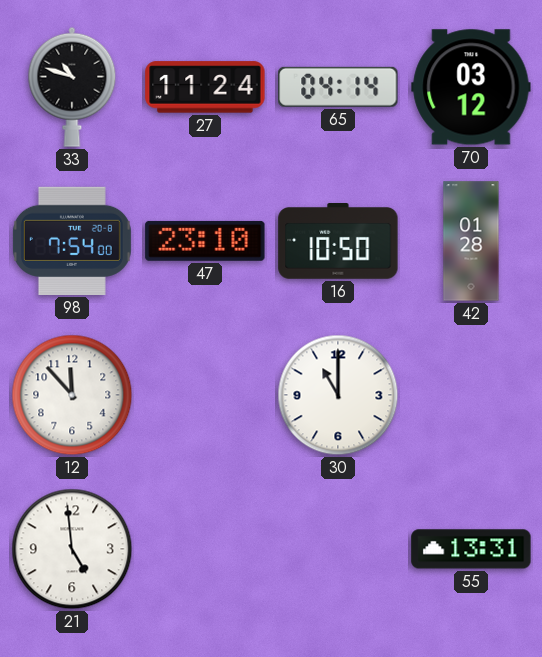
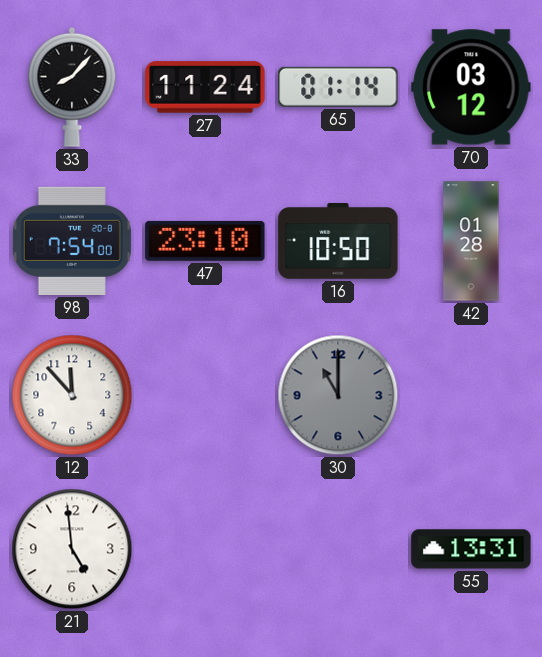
33: 10:48 -> 8:07 (72, 87)
65: 04:14 -> 01:14 (338, 87)
30 dial: white -> grey (338, 395)
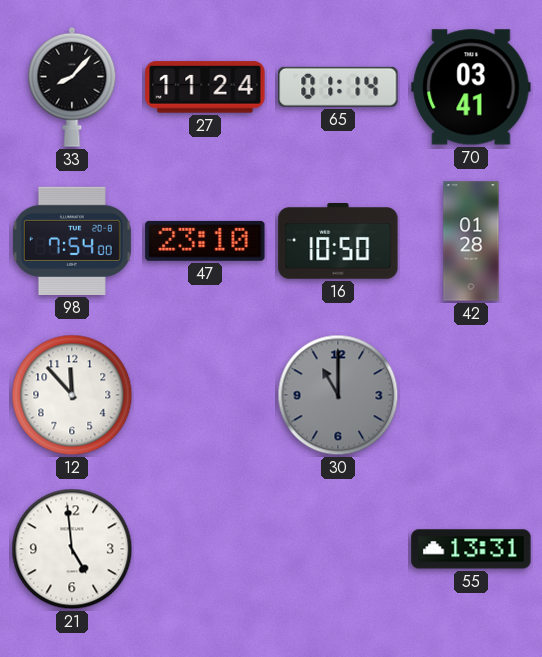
70: 03:12 -> 03:41 (471, 87)
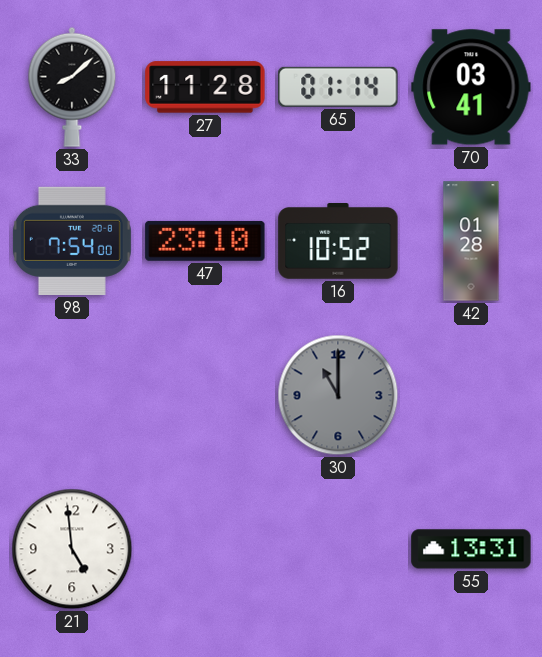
33: 8:07 -> 8:08 (72, 87)
27: 11:24 -> 11:28 (205, 87)
16: 10:50 -> 10:52 (338, 242)
12: 11:53 -> none (72, 395)
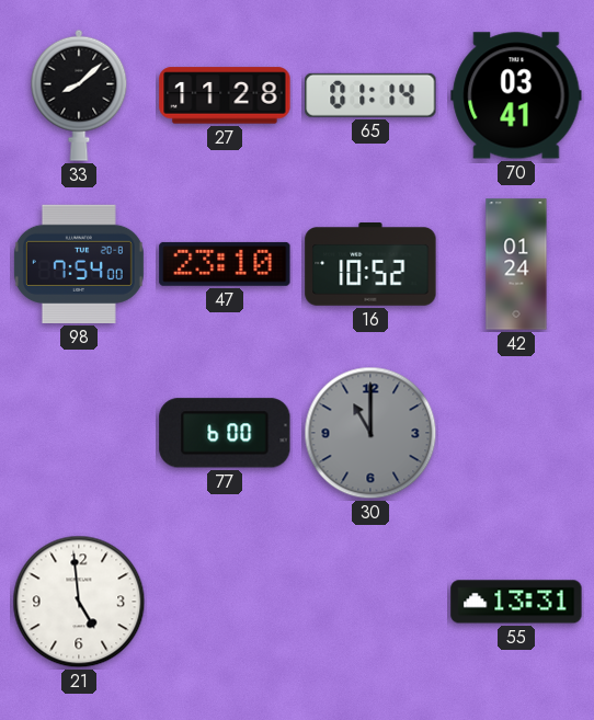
42: 01:28 -> 01:24 (516, 264)
77: none -> 6:00 (225, 433)
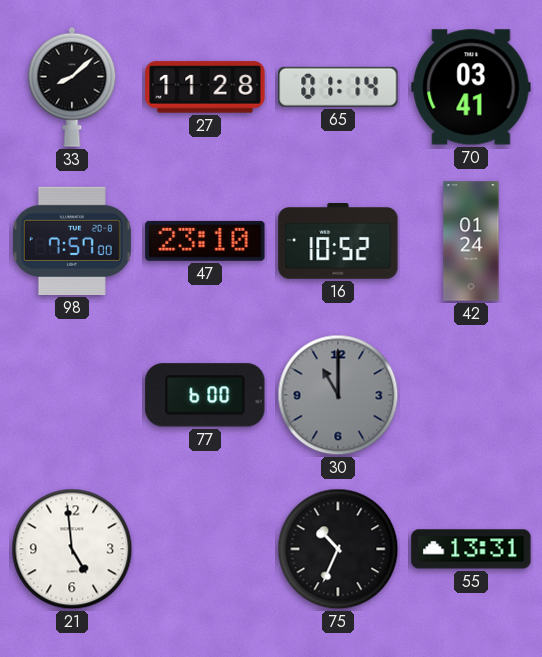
98: 7:54 -> 7:57 (72, 241)
75: none -> 10:34 (338, 549)
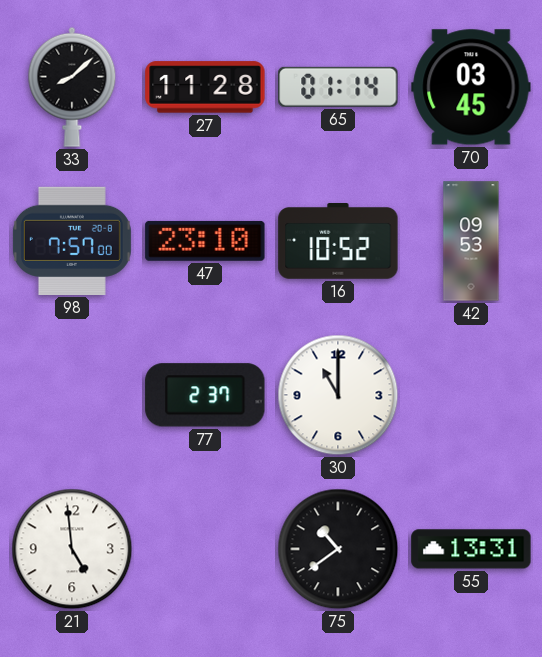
70: 03:41 -> 03:45 (471, 87)
42: 01:24 -> 09:53 (471, 241)
77: 6:00 -> 2:37 (205, 395)
30 dial: grey -> white (338, 395)
75: 10:34 -> 10:39 (338, 549)
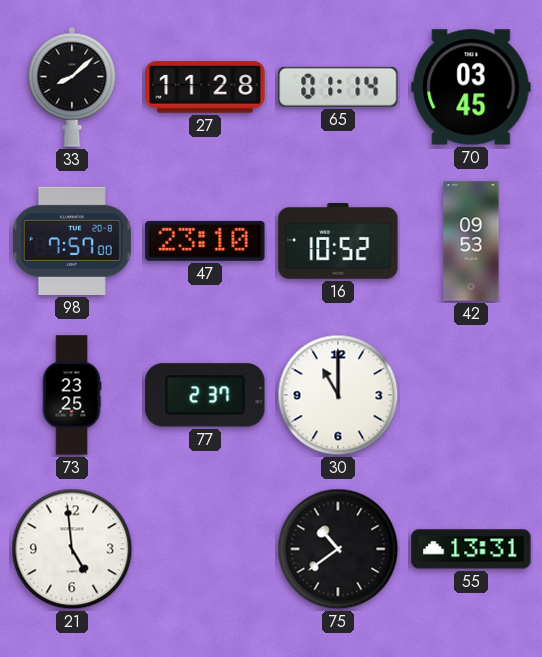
73: none -> 23:25 (72, 395)
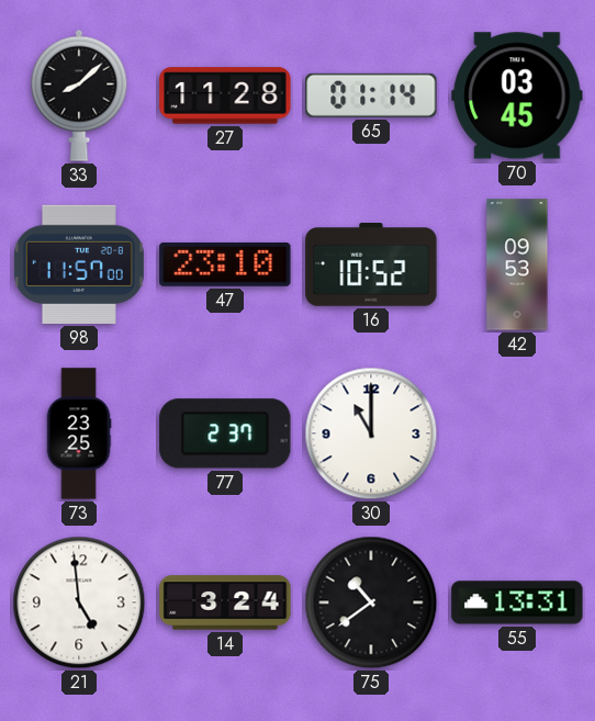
98: 7:57 -> 11:57 (79, 264)
14: none -> 3:24 (225, 602)
